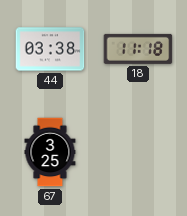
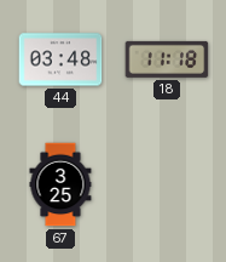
44: 03:38 -> 03:48 (60, 59)
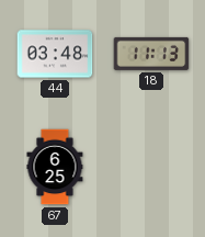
18: 11:18 -> 11:13 (151, 54)
67: 3:25 -> 6:25 (55, 167)
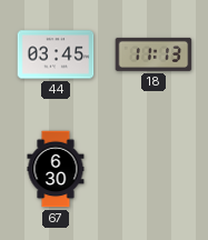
44: 03:48 -> 03:45 (56, 54)
67: 6:25 -> 6:30 (56, 169)
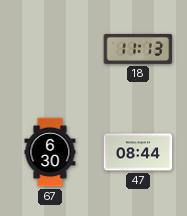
44: 03:45 -> none (56, 54)
47: none -> 08:44 (138, 152)
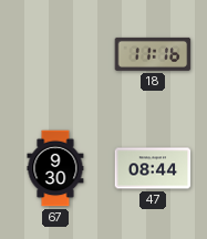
18: 11:13 -> 11:16 (153, 54)
67: 6:30 -> 9:30 (55, 168)
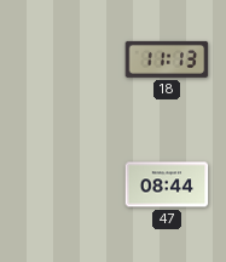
18: 11:16 -> 11:13 (167, 59)
67: 9:30 -> none (55, 168)
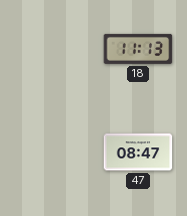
47: 08:44 -> 08:47 (138, 152)
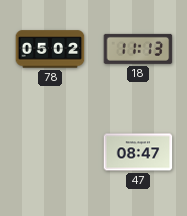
78: none -> 05:02 (50, 49)
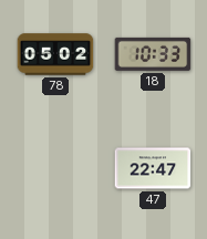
18: 11:13 -> 10:33 (153, 54)
47: 08:47 -> 22:47 (153, 168)
